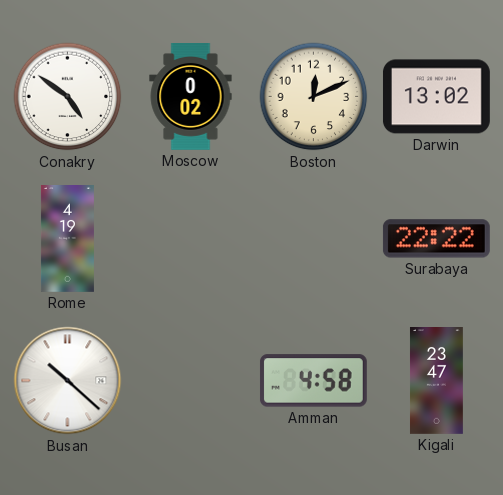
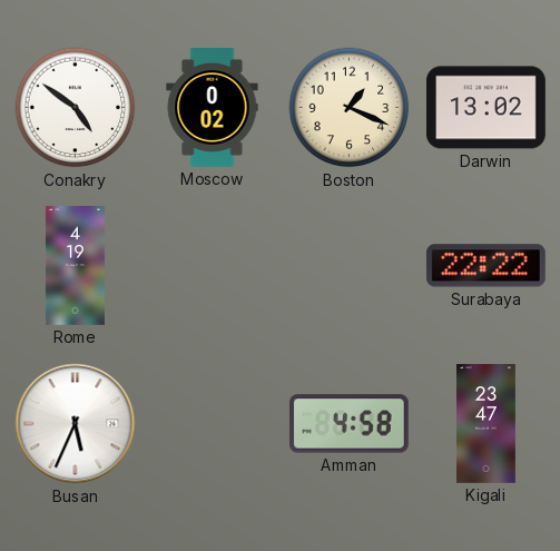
Boston: 12:11 -> 1:19 (350, 108)
Busan: 10:22 -> 5:34 (76, 424)
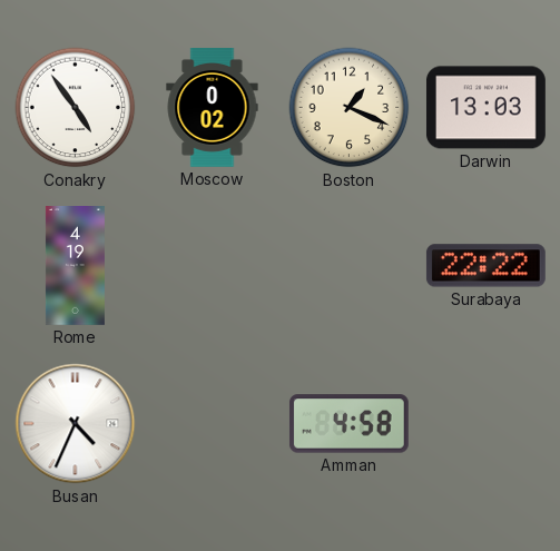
Conakry: 4:51 -> 4:54 (76, 108)
Darwin: 13:02 -> 13:03 (485, 108)
Busan: 5:34 -> 4:34 (76, 424)
Kigali: 23:47 -> none (485, 424)
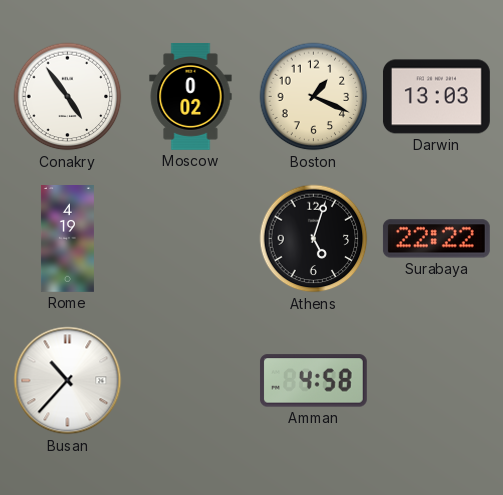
Athens: none -> 5:03 (314, 239)
Busan: 4:34 -> 10:37 (68, 381)
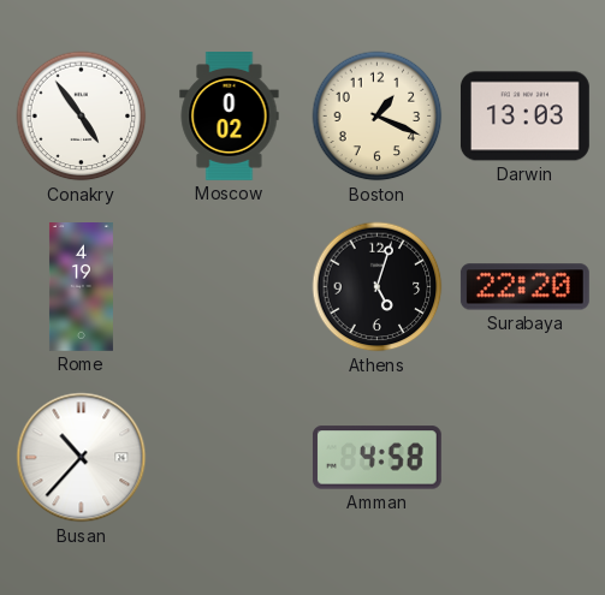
Surabaya: 22:22 -> 22:20 (524, 287)
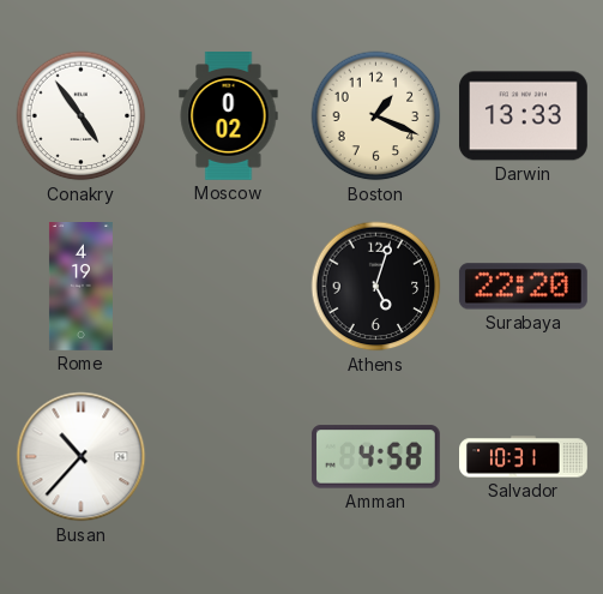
Darwin: 13:03 -> 13:33 (523, 116)
Salvador: none -> 10:31 (524, 457)
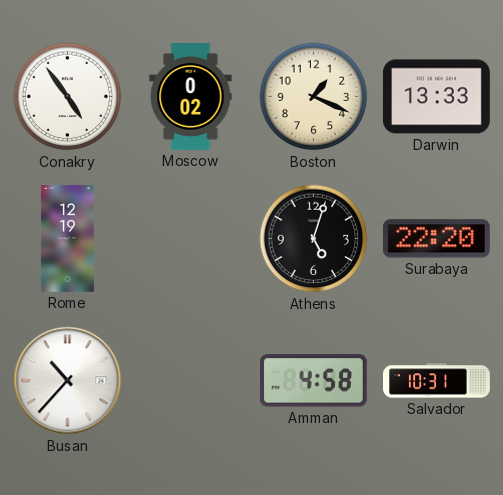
Rome: 4:19 -> 12:19 (67, 239)
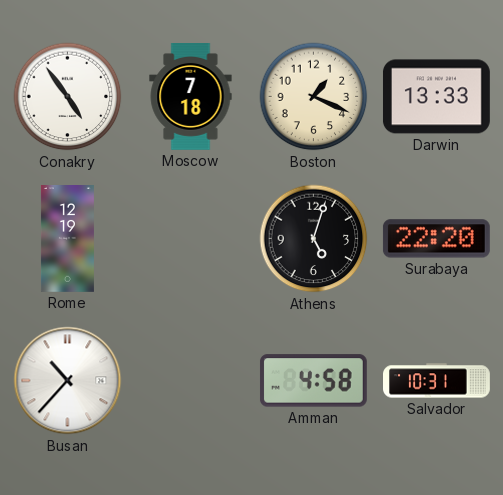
Moscow: 0:02 -> 7:18 (191, 97)
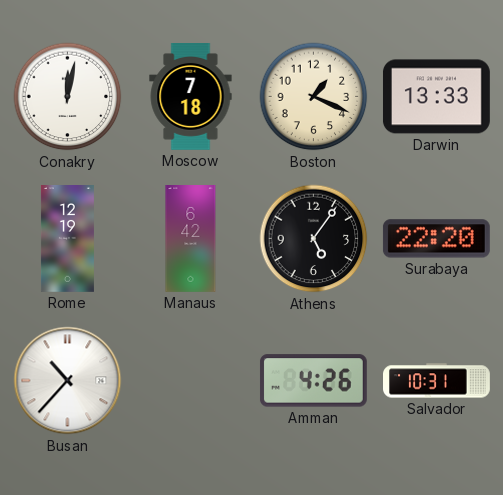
Conakry: 4:54 -> 12:02 (68, 97)
Manaus: none -> 6:42 (191, 239)
Athens: 5:03 -> 5:06 (314, 239)
Amman: 4:58 -> 4:26 (313, 381)
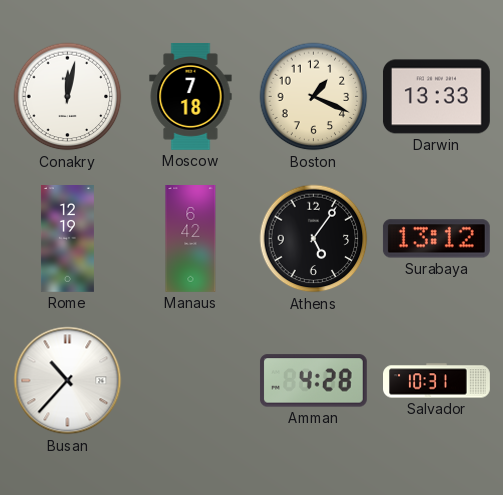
Surabaya: 22:20 -> 13:12 (436, 239)
Amman: 4:26 -> 4:28 (313, 381)
